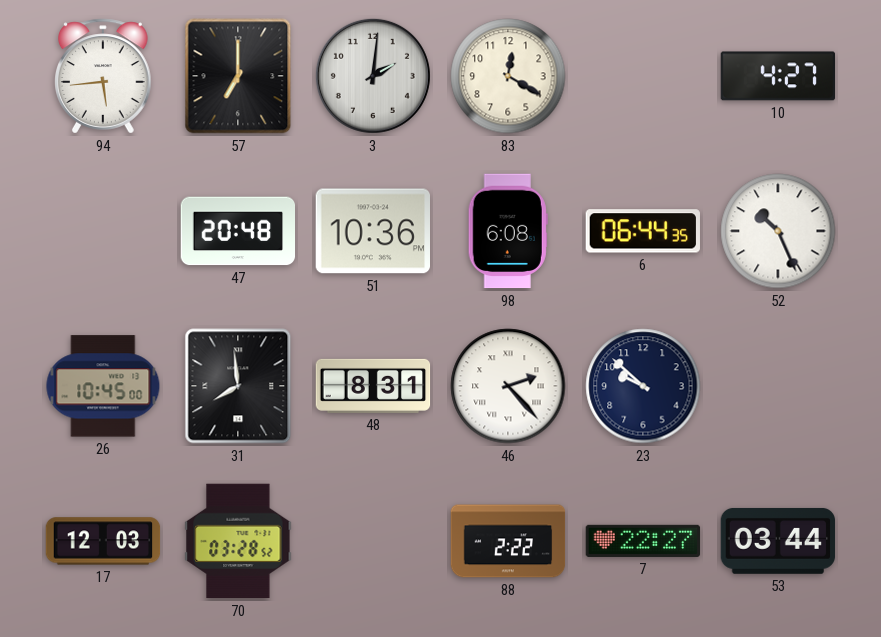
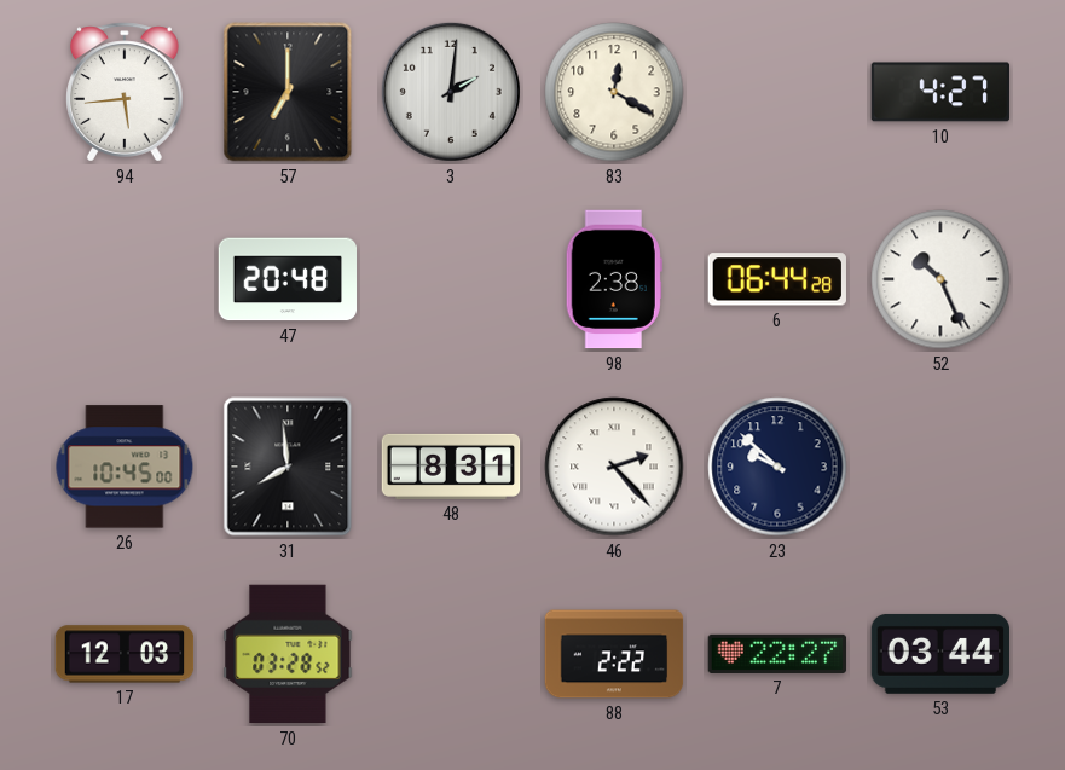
51: 10:36 -> none (372, 231)
98: 6:08 -> 2:38 (614, 279)
6: 06:44:35 -> 06:44:28 (777, 279)
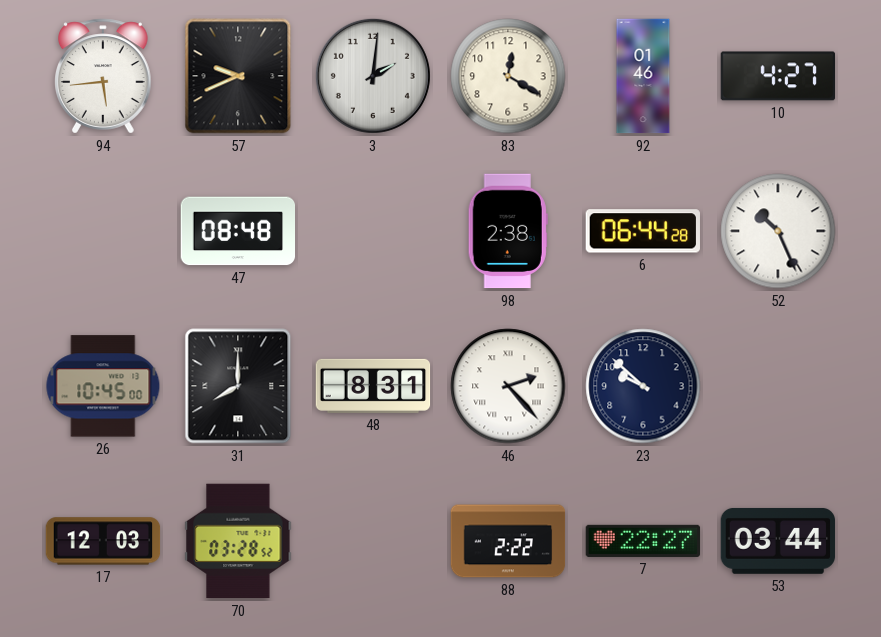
57: 7:00 -> 9:41 (238, 76)
92: none -> 01:46 (643, 76)
47: 20:48 -> 08:48 (238, 231)
31: 7:59 -> 8:00 (238, 386)
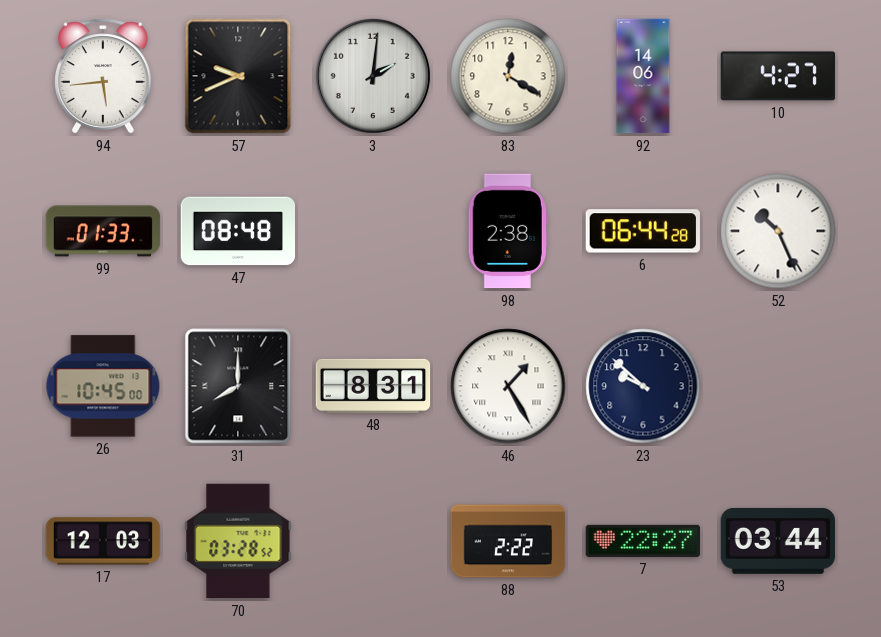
92: 01:46 -> 14:06 (643, 76)
99: none -> 01:33 (103, 231)
46: 2:23 -> 1:25 (508, 386)
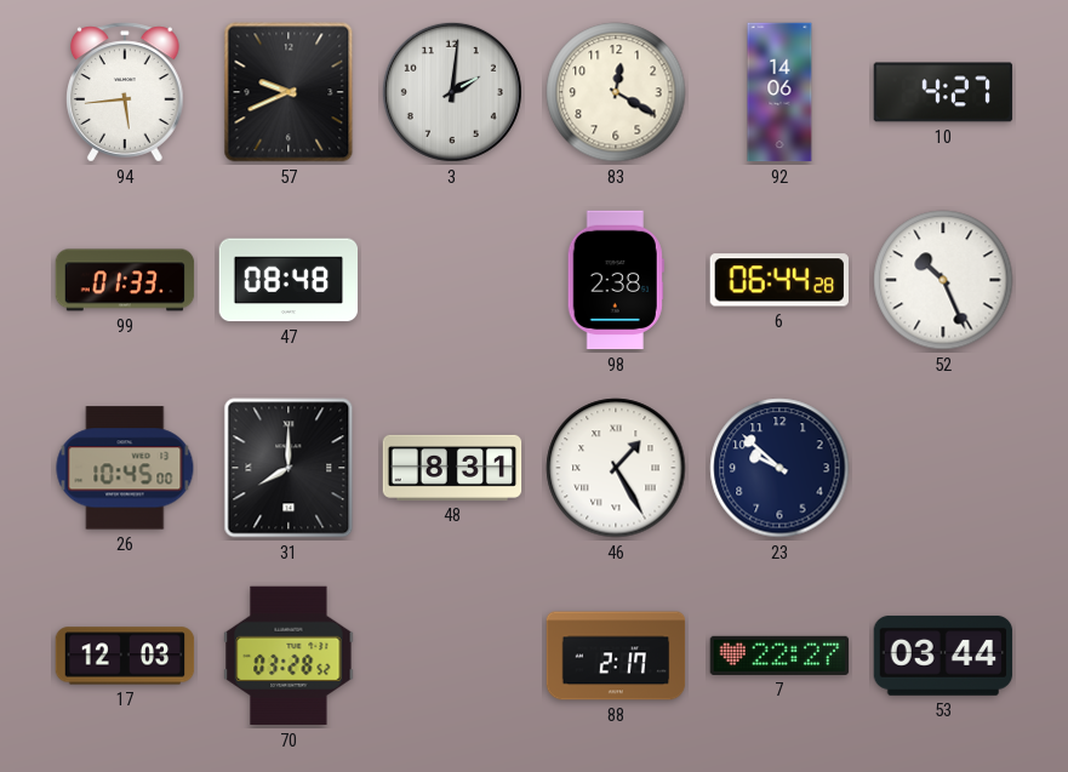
88: 2:22 -> 2:17 (616, 656)
